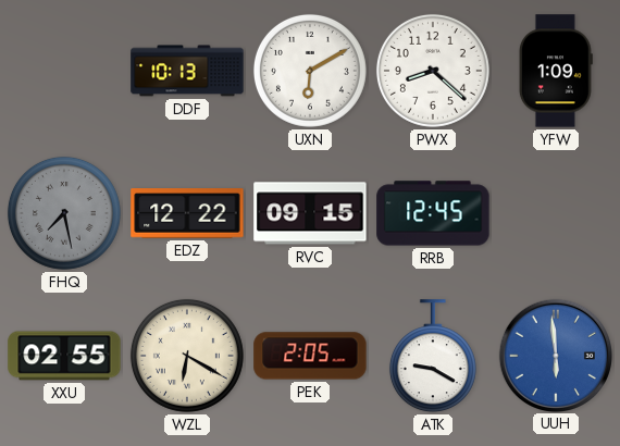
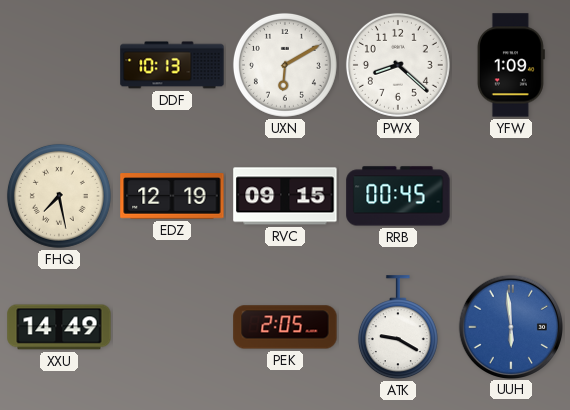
FHQ dial: grey -> cream (59, 196)
EDZ: 12:22 -> 12:19 (172, 196)
RRB: 12:45 -> 00:45 (398, 196)
XXU: 02:55 -> 14:49 (59, 327)
WZL: 6:20 -> none (187, 356)
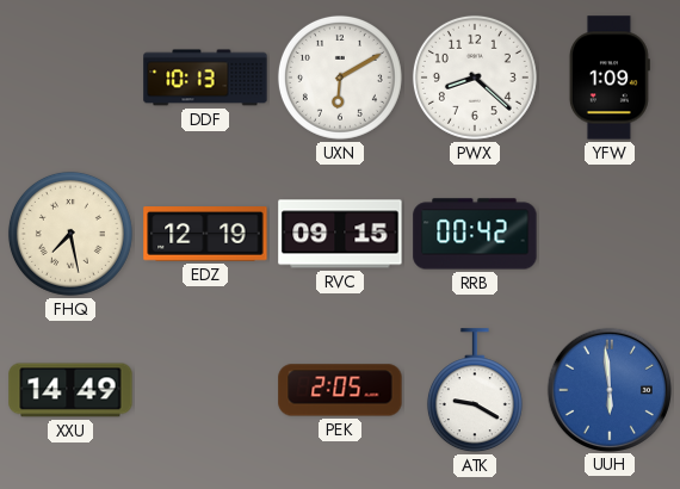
RRB: 00:45 -> 00:42 (475, 234)
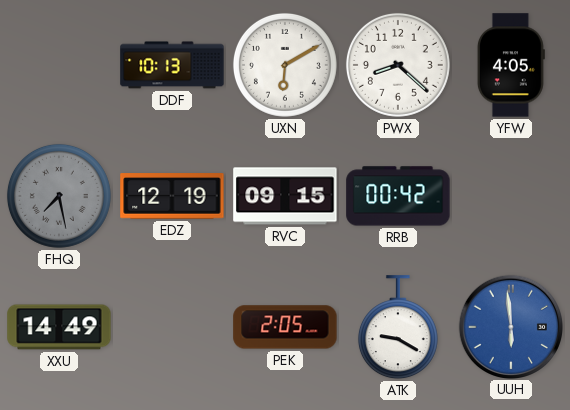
YFW: 1:09 -> 4:05 (511, 65)
FHQ dial: cream -> grey (59, 196)
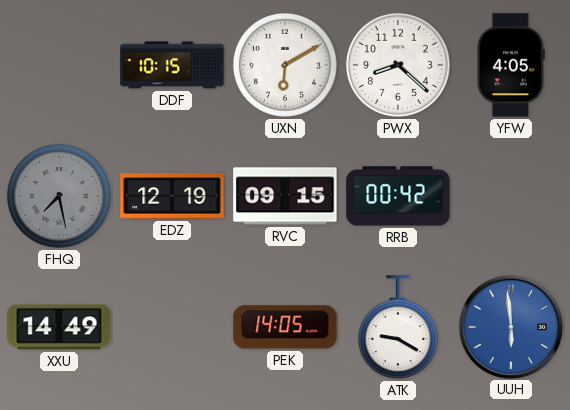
DDF: 10:13 -> 10:15 (172, 65)
PEK: 2:05 -> 14:05 (285, 327)
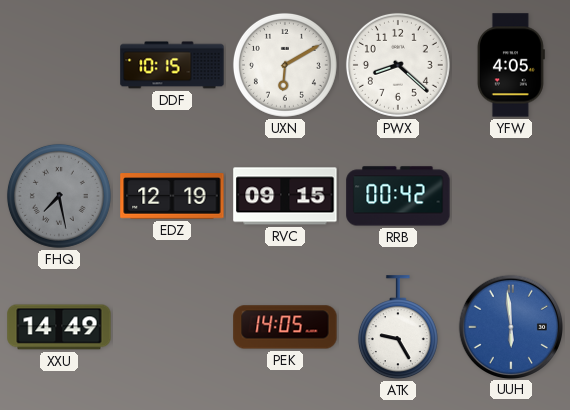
ATK: 9:20 -> 9:25 (398, 328)
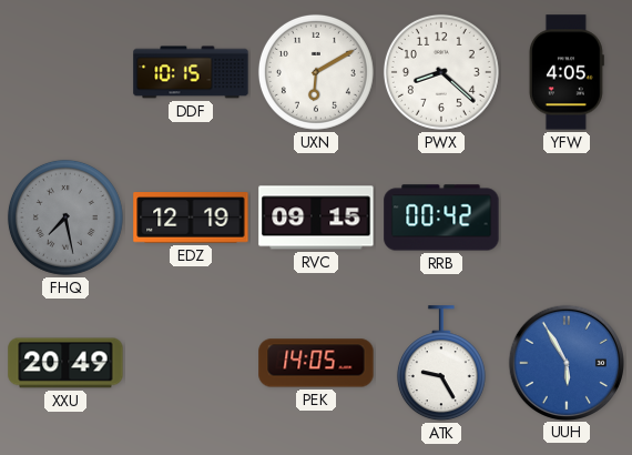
XXU: 14:49 -> 20:49 (65, 363)
UUH: 5:59 -> 5:55 (565, 362)
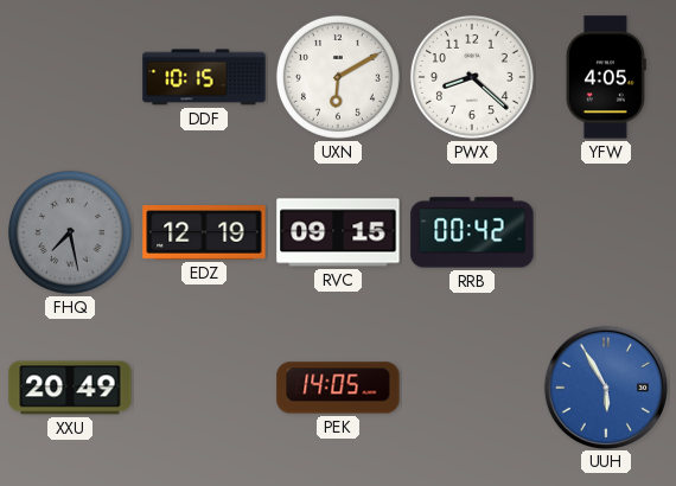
ATK: 9:25 -> none (441, 364)
